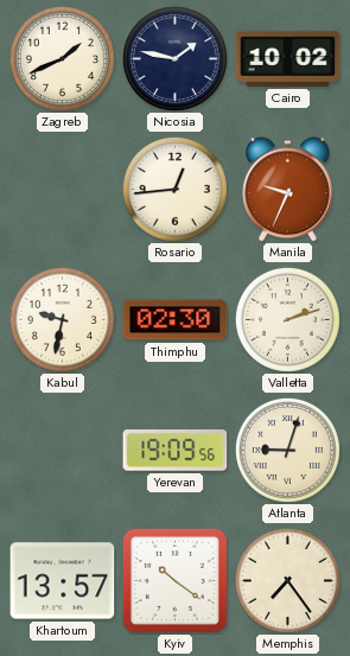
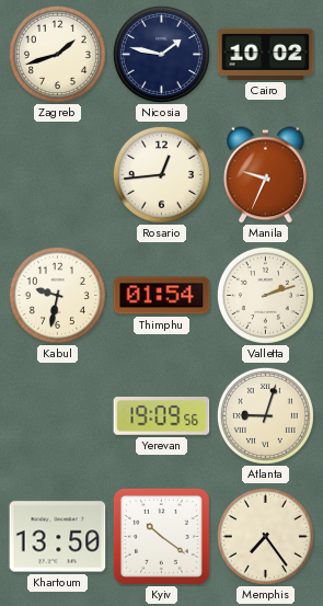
Zagreb: 1:41 -> 1:42 (57, 54)
Thimphu: 02:30 -> 01:54 (162, 296)
Khartoum: 13:57 -> 13:50 (58, 537)
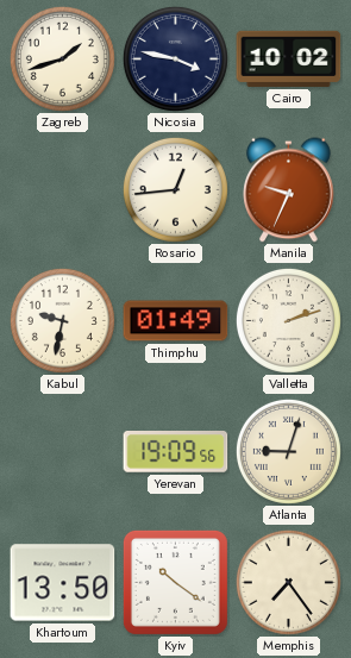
Nicosia: 1:47 -> 3:47 (175, 58)
Thimphu: 01:54 -> 01:49 (176, 321)
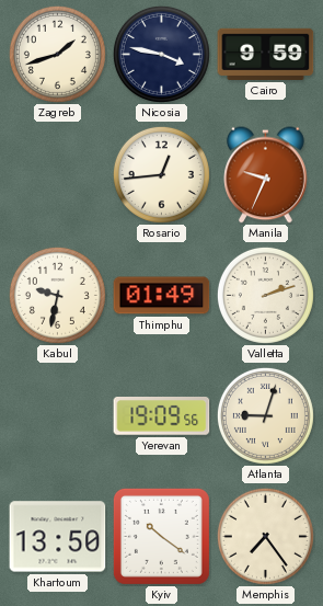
Cairo: 10:02 -> 9:59 (266, 54)
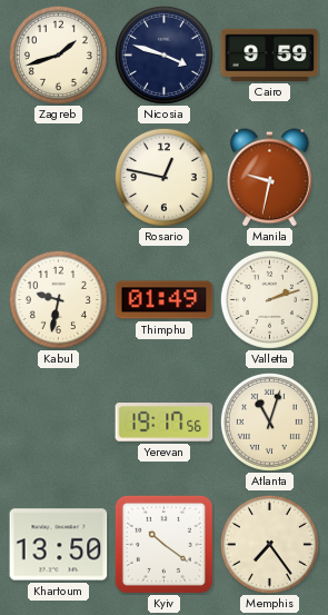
Nicosia: 3:47 -> 3:48 (163, 54)
Rosario: 12:44 -> 12:47 (163, 177)
Manila: 9:34 -> 9:32 (270, 178)
Yerevan: 19:09 -> 19:17 (165, 423)
Atlanta: 9:03 -> 11:03 (269, 421)
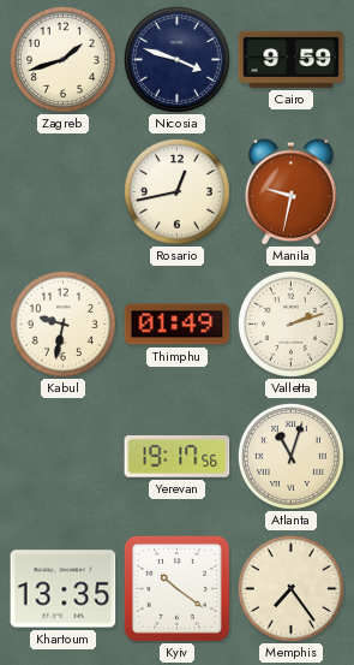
Rosario: 12:47 -> 12:43 (176, 191)
Khartoum: 13:50 -> 13:35 (64, 589)
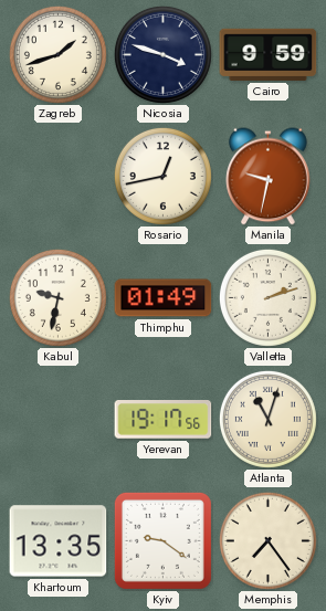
Kyiv: 10:21 -> 9:21 (162, 540)
